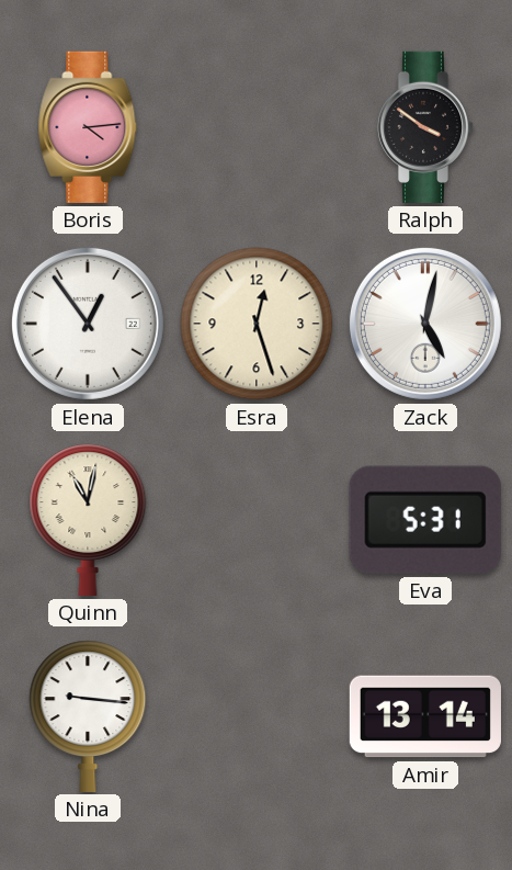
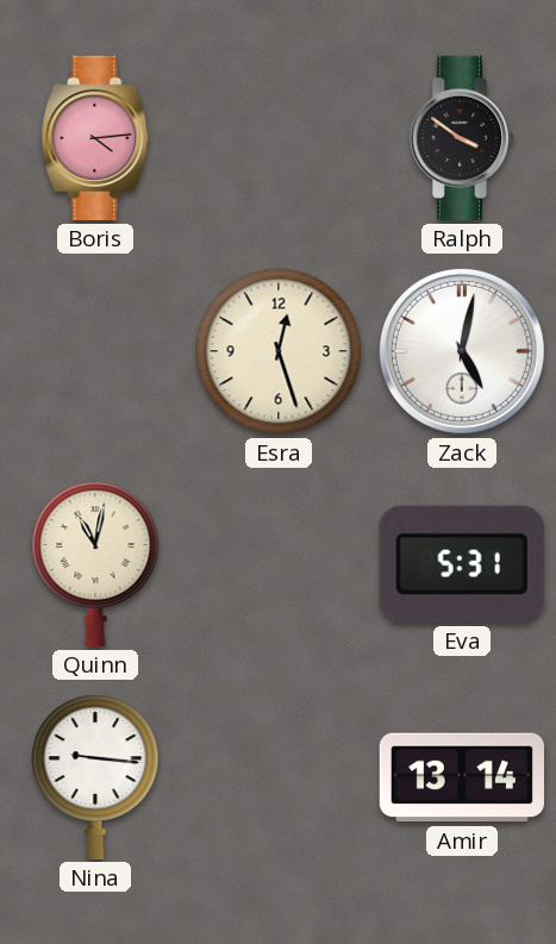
Elena: 12:54 -> none (88, 324)
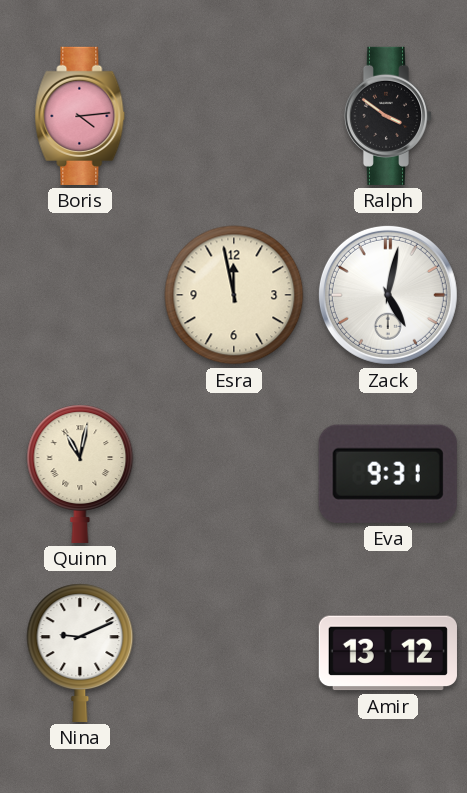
Esra: 12:27 -> 11:58 (234, 295)
Eva: 5:31 -> 9:31 (388, 474)
Nina: 9:16 -> 9:11 (80, 653)
Amir: 13:14 -> 13:12 (388, 653)
